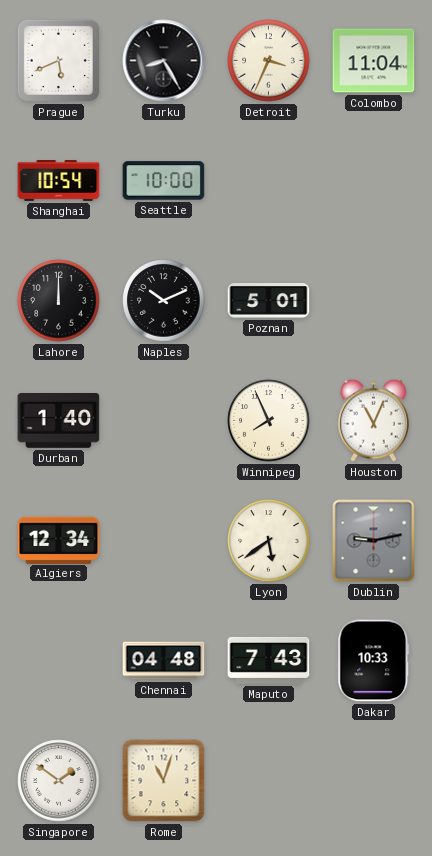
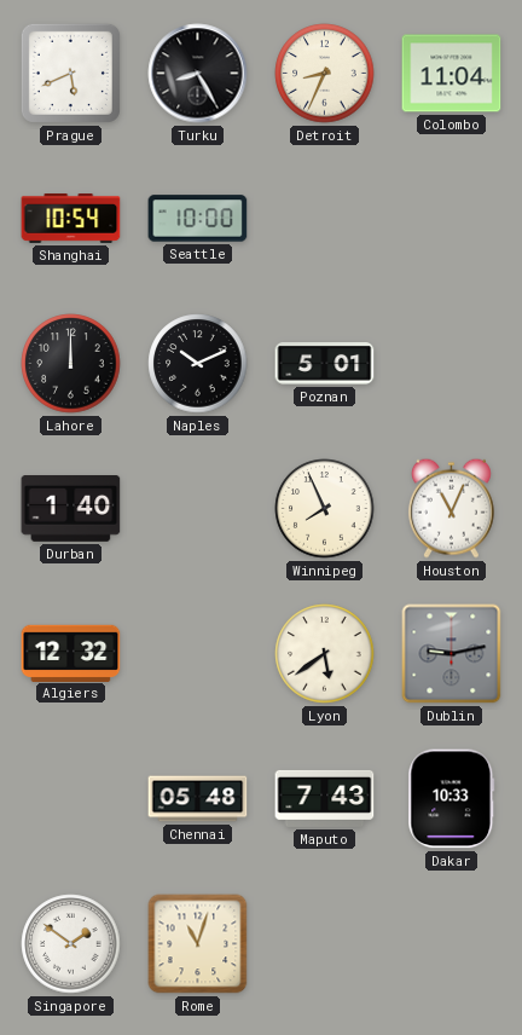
Detroit: 3:34 -> 8:34 (325, 74)
Algiers: 12:34 -> 12:32 (71, 653)
Chennai: 04:48 -> 05:48 (198, 799)
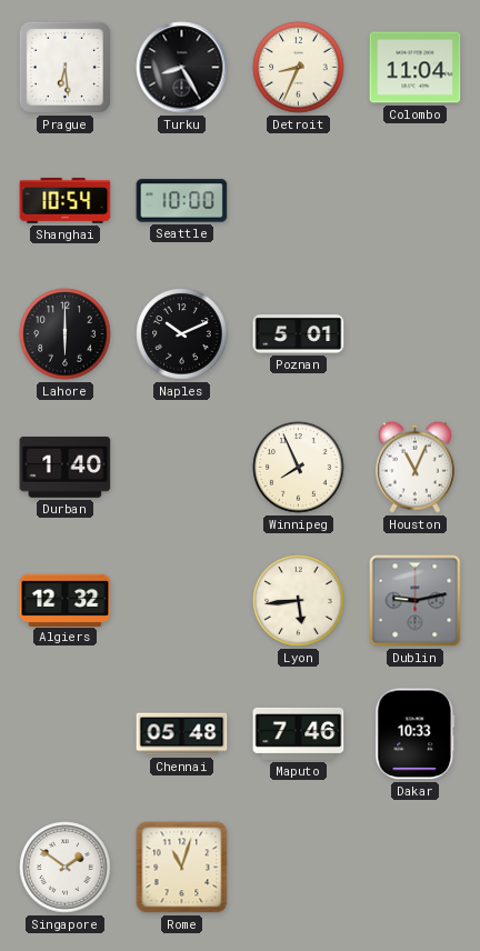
Prague: 5:41 -> 6:29 (64, 67)
Lahore: 12:00 -> 6:00 (66, 334)
Lyon: 5:39 -> 5:44 (299, 601)
Maputo: 7:43 -> 7:46 (299, 733)
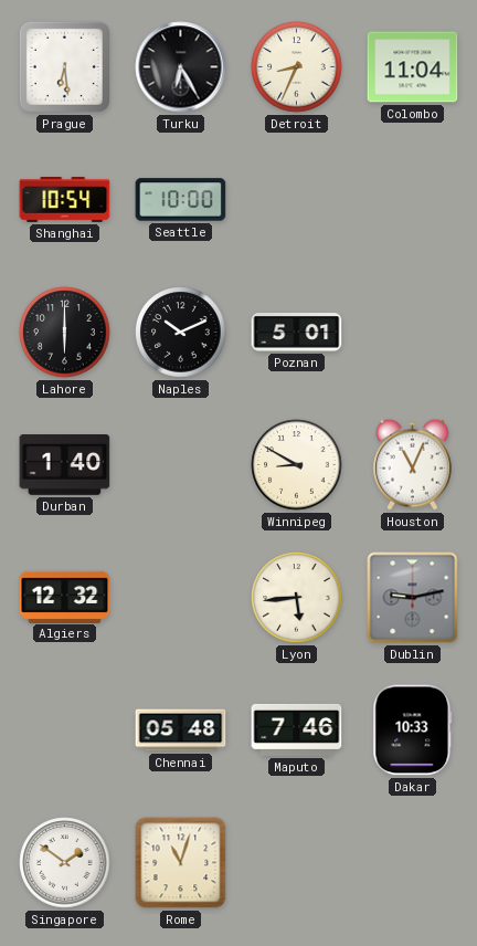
Turku: 8:25 -> 6:25 (181, 67)
Winnipeg: 7:56 -> 8:50 (297, 465)
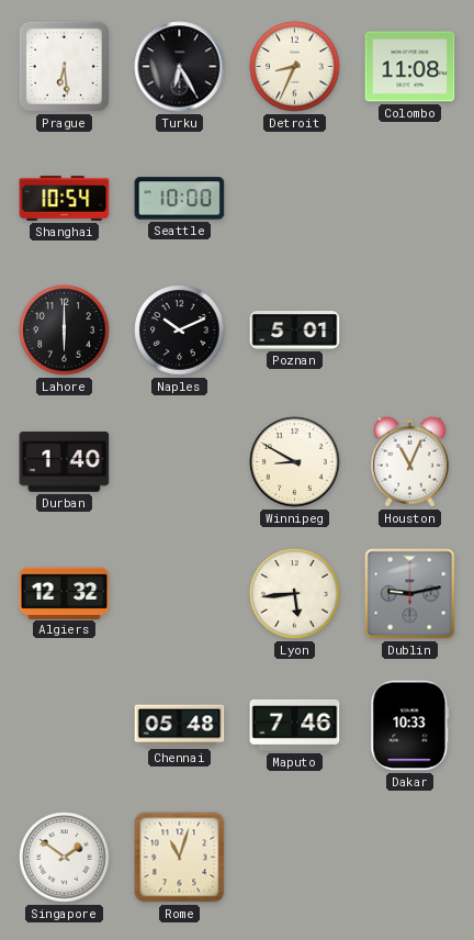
Colombo: 11:04 -> 11:08 (410, 67)
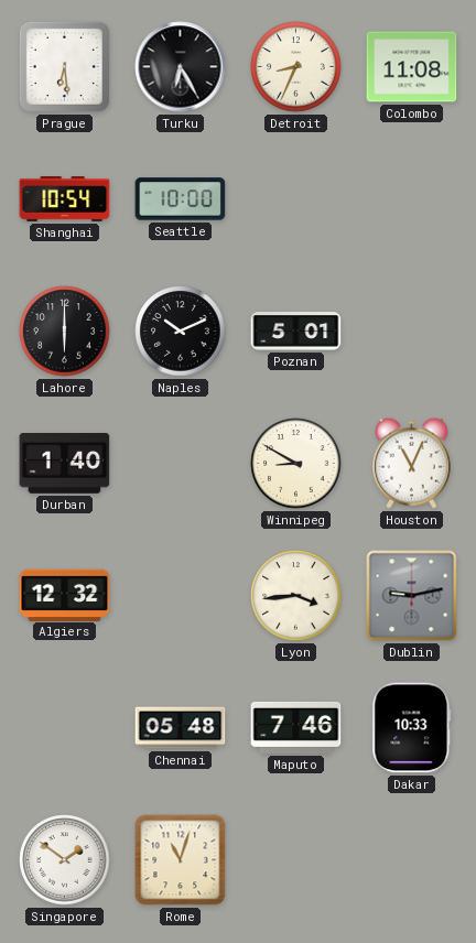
Lyon: 5:44 -> 3:44 (296, 596)
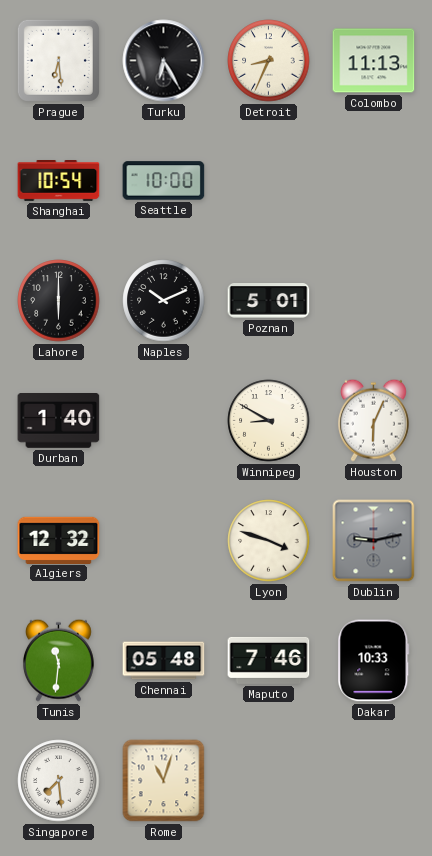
Colombo: 11:08 -> 11:13 (374, 61)
Houston: 11:04 -> 6:04 (373, 420)
Lyon: 3:44 -> 3:48 (269, 541)
Tunis: none -> 11:31 (58, 660)
Singapore: 1:51 -> 7:29 (59, 781)
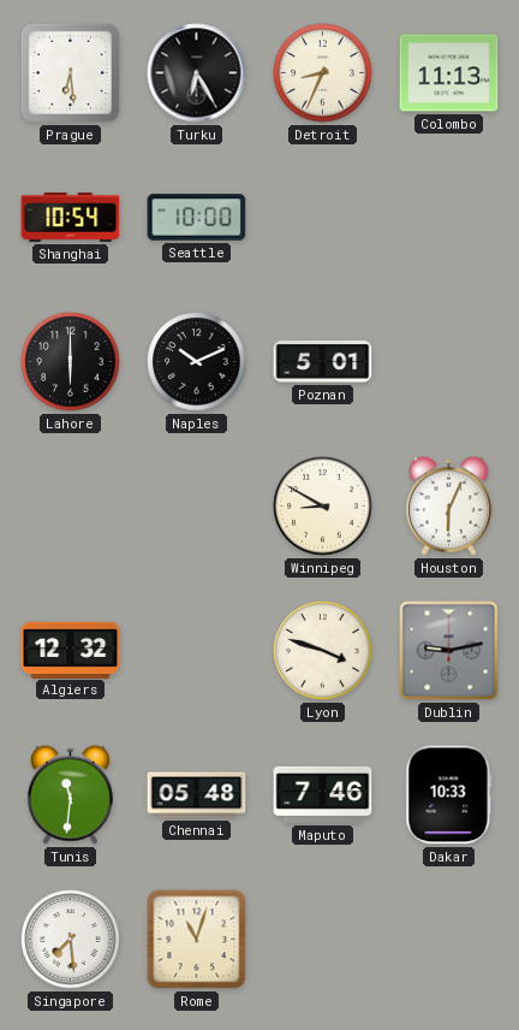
Durban: 1:40 -> none (59, 421)
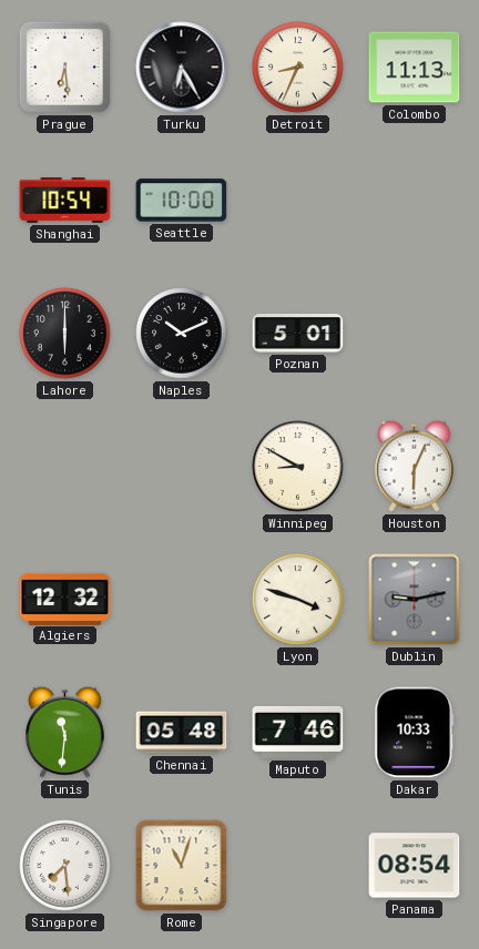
Panama: none -> 08:54 (415, 866)
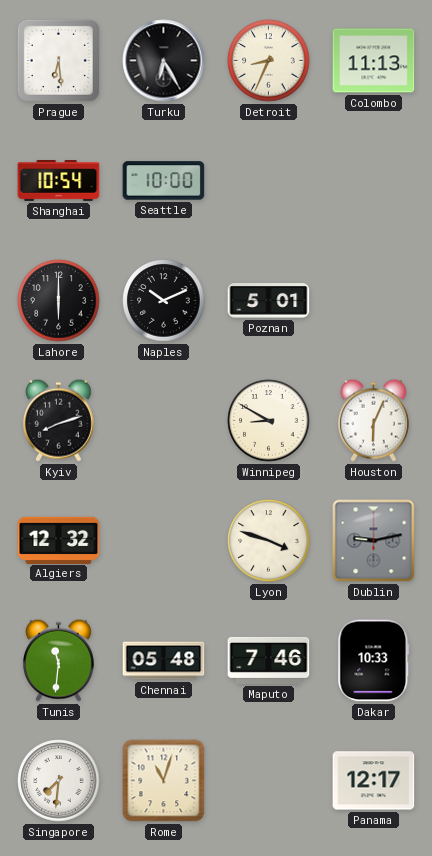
Kyiv: none -> 8:12 (58, 420)
Singapore: 7:29 -> 7:31 (59, 781)
Panama: 08:54 -> 12:17 (374, 781)
